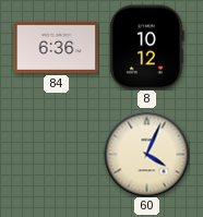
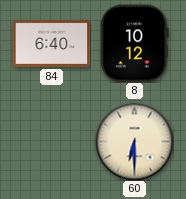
84: 6:36 -> 6:40 (51, 43)
60: 4:04 -> 6:30 (134, 141)
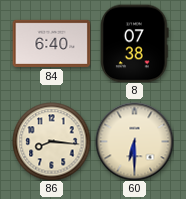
8: 10:12 -> 07:38 (135, 43)
86: none -> 8:16 (51, 141)
